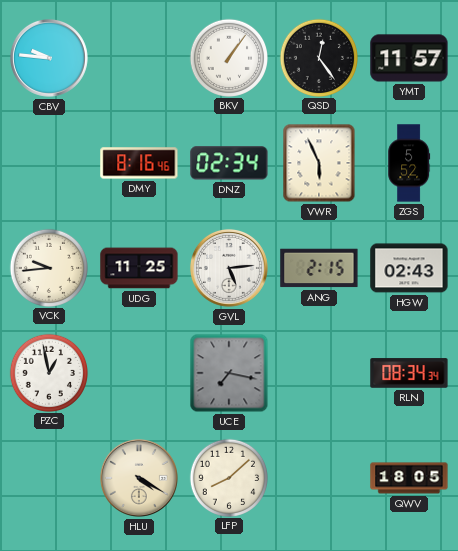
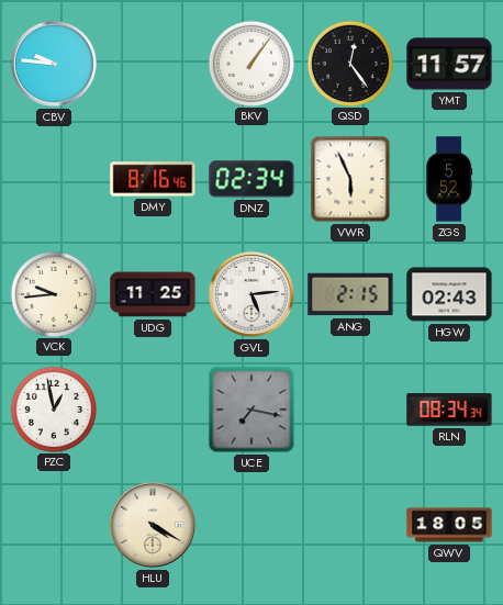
LFP: 8:08 -> none (228, 477)
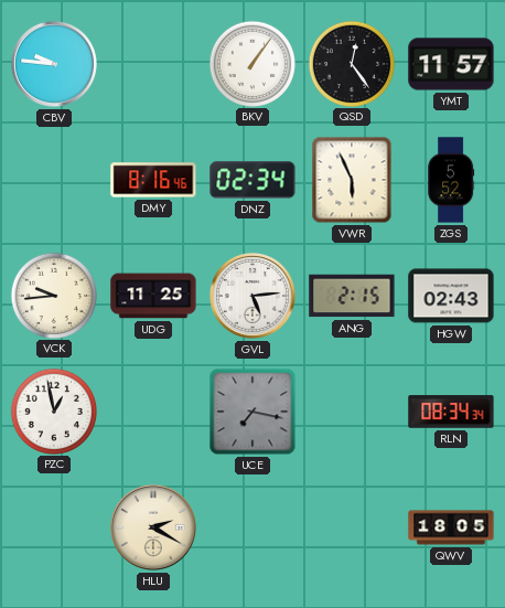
HLU: 4:20 -> 2:20 (153, 527)
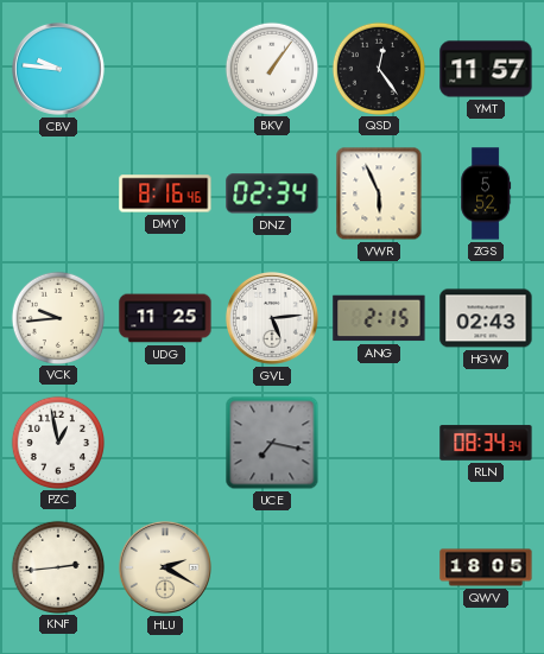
KNF: none -> 2:44 (57, 566)
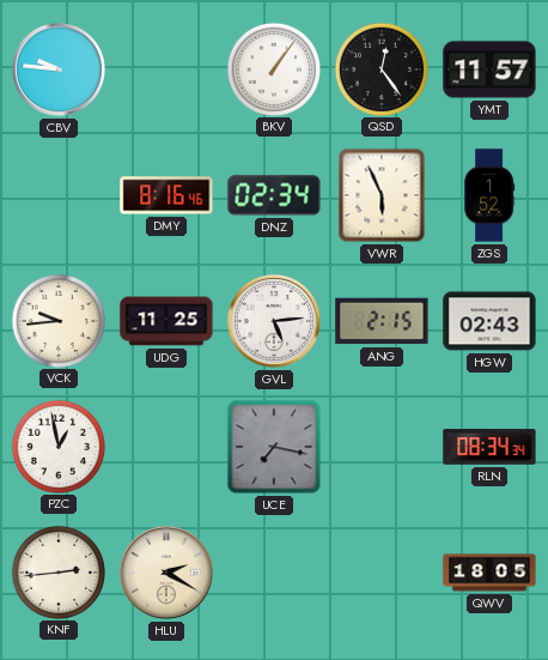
ZGS: 5:52 -> 1:52 (489, 195)
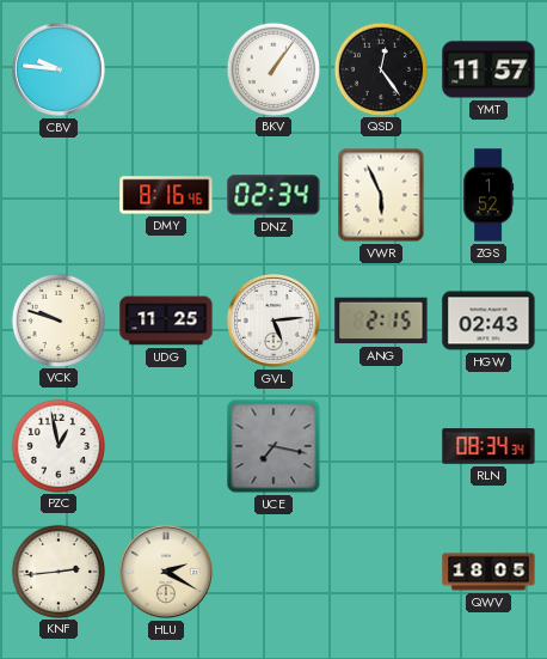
VCK: 9:44 -> 9:48 (57, 319)
